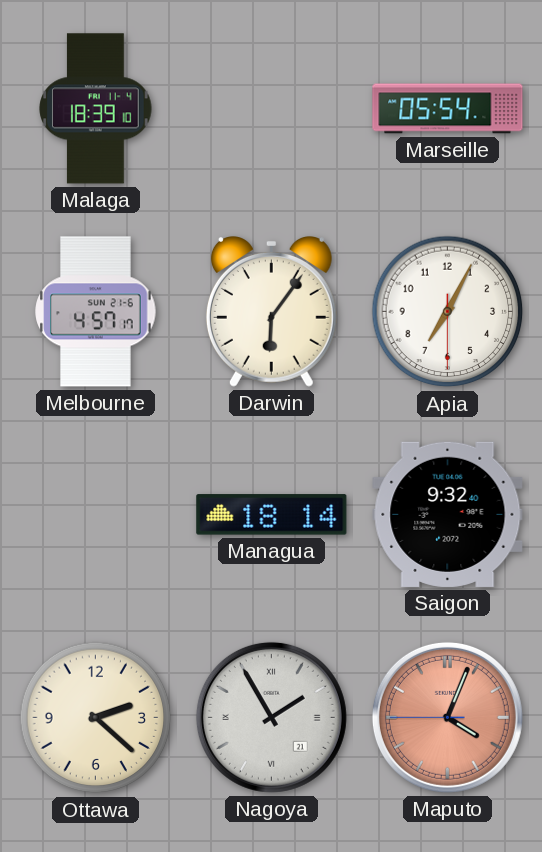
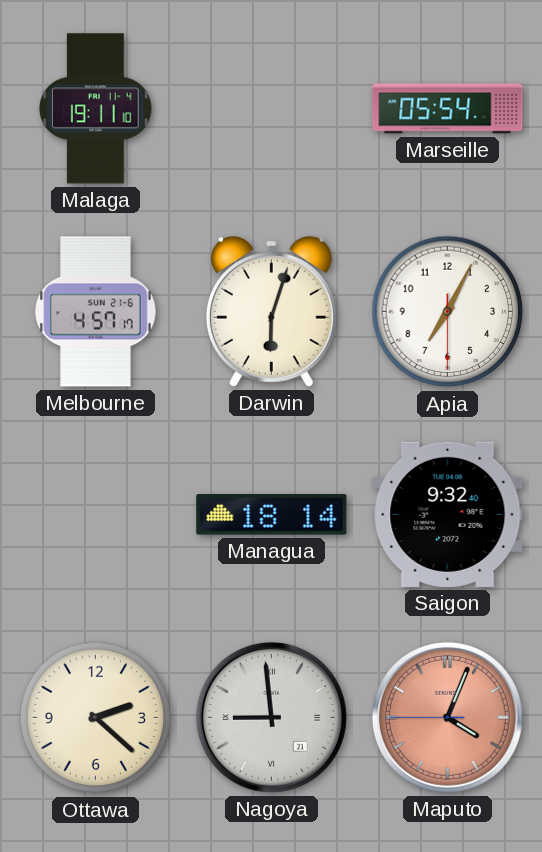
Malaga: 18:39 -> 19:11 (96, 109)
Darwin: 6:06 -> 6:03 (271, 312)
Nagoya: 1:55 -> 8:59 (271, 717)
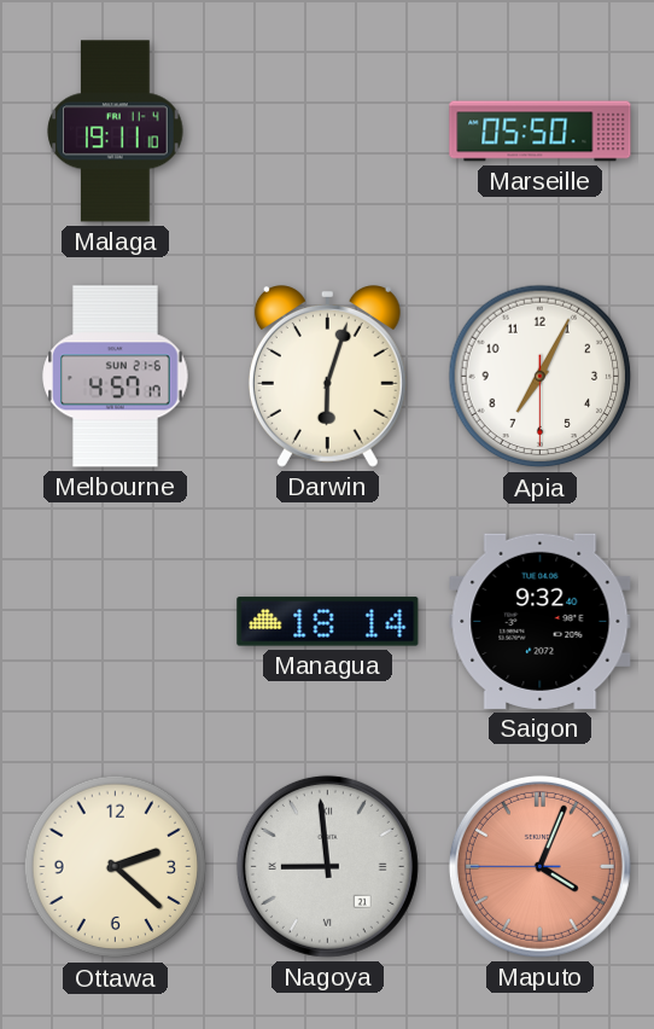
Marseille: 05:54 -> 05:50 (541, 132)
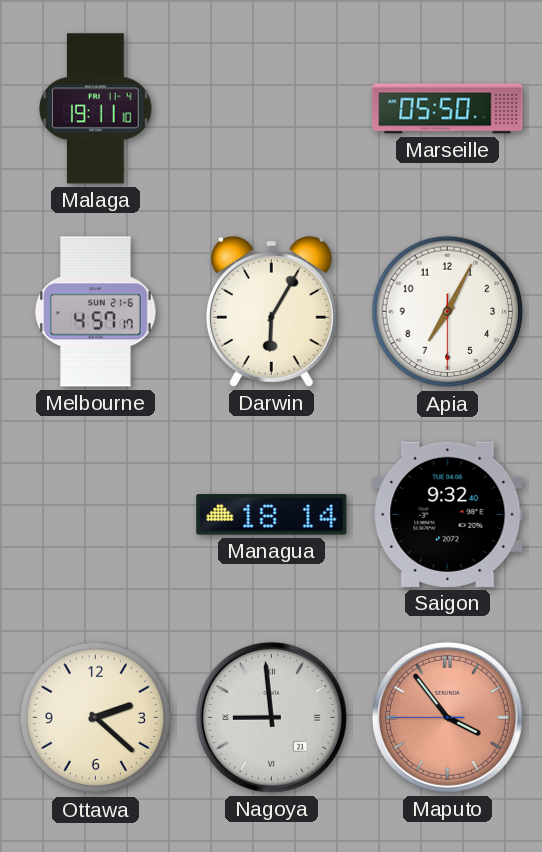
Darwin: 6:03 -> 6:05 (271, 312)
Maputo: 4:03 -> 3:53 (447, 717)
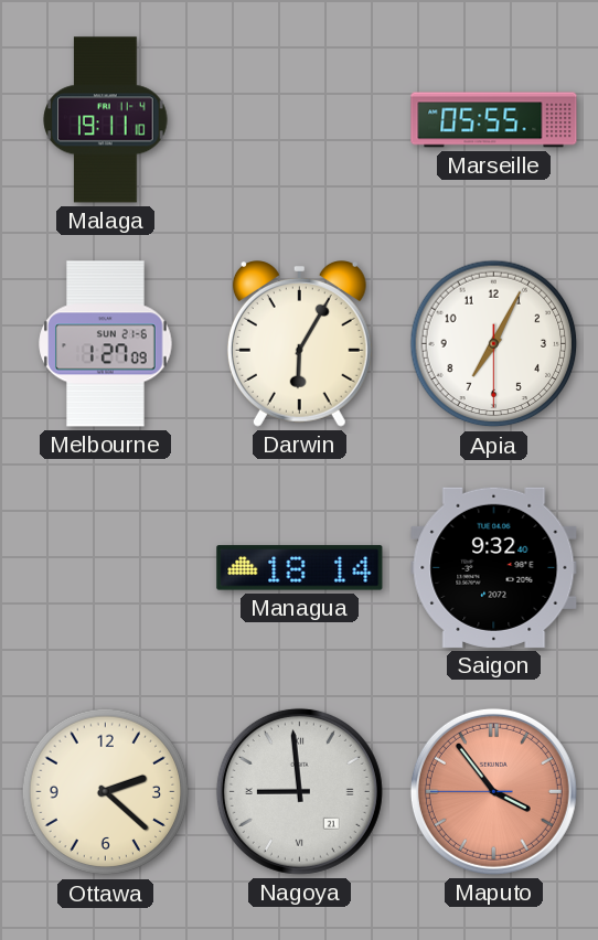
Marseille: 05:50 -> 05:55 (494, 120)
Melbourne: 4:57 -> 1:27 (106, 344)
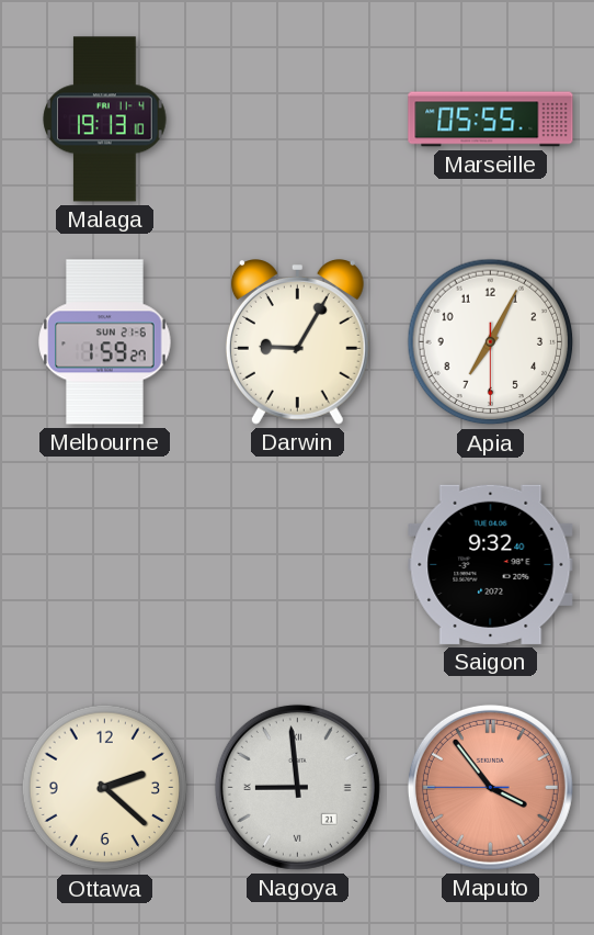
Malaga: 19:11 -> 19:13 (105, 120)
Melbourne: 1:27 -> 1:59 (105, 342)
Darwin: 6:05 -> 9:05 (297, 342)
Managua: 18:14 -> none (300, 568)
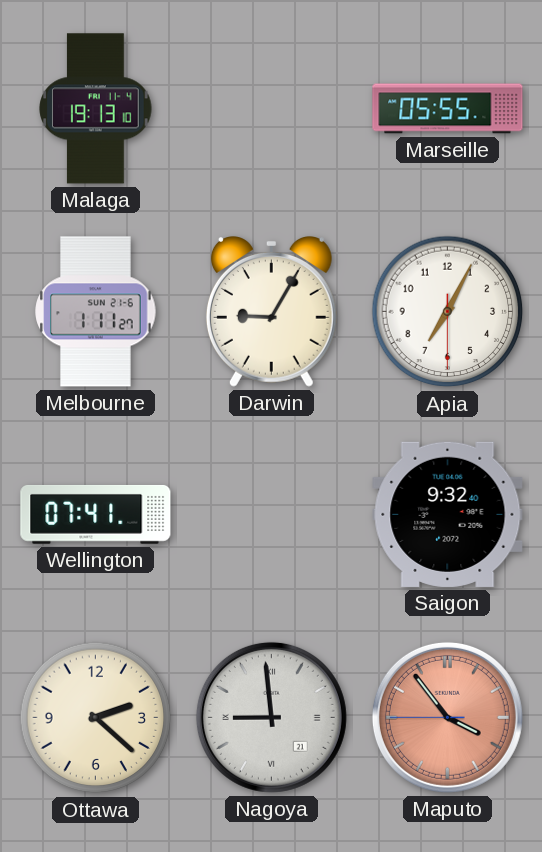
Melbourne: 1:59 -> 1:11 (96, 312)
Wellington: none -> 07:41 (96, 515)
